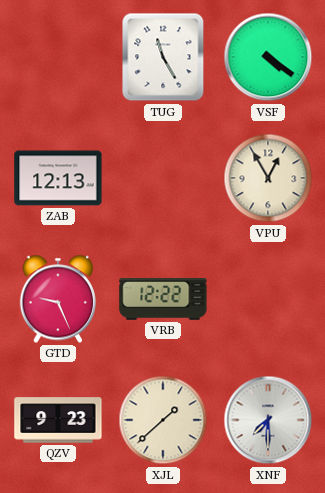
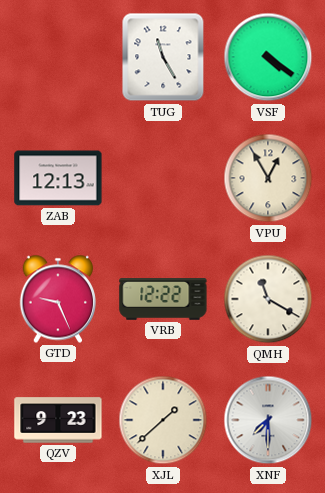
QMH: none -> 11:20 (268, 299)
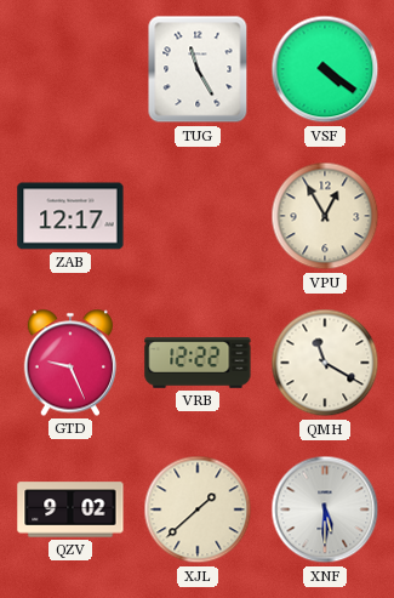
ZAB: 12:13 -> 12:17 (70, 216)
QZV: 9:23 -> 9:02 (70, 509)
XNF: 7:30 -> 5:30 (325, 509)
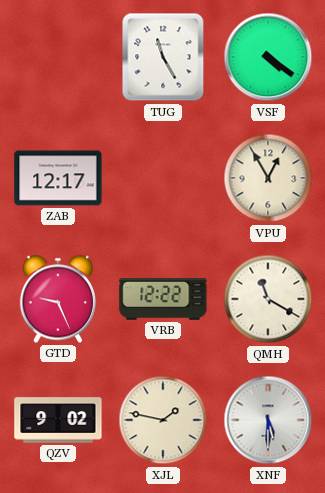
XJL: 1:38 -> 1:47 (163, 420)
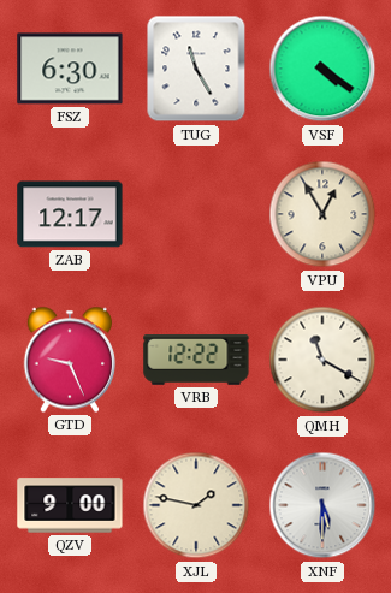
FSZ: none -> 6:30 (70, 69)
QZV: 9:02 -> 9:00 (70, 505)
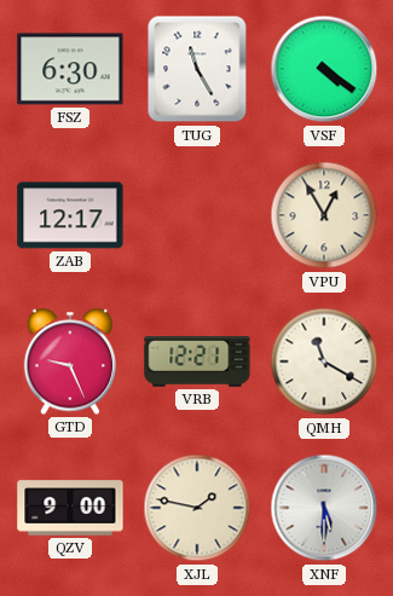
VRB: 12:22 -> 12:21 (197, 361)
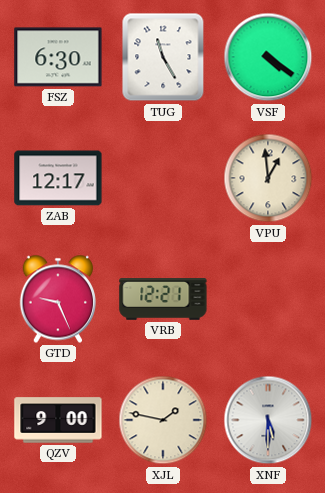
VPU: 12:55 -> 12:59 (268, 178)
QMH: 11:20 -> none (324, 361)
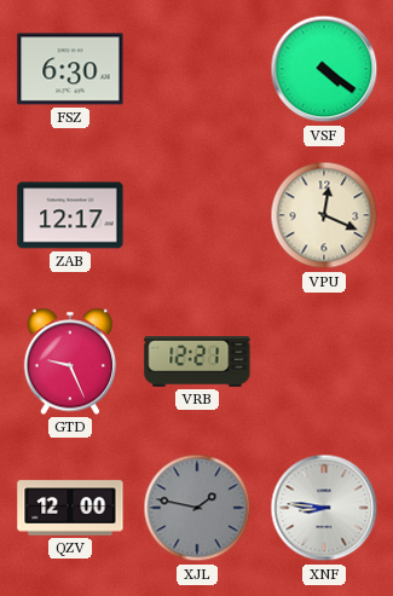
TUG: 11:25 -> none (163, 57)
VPU: 12:59 -> 12:19 (324, 215)
QZV: 9:00 -> 12:00 (70, 508)
XJL dial: cream -> grey (197, 508)
XNF: 5:30 -> 8:46 (324, 508)
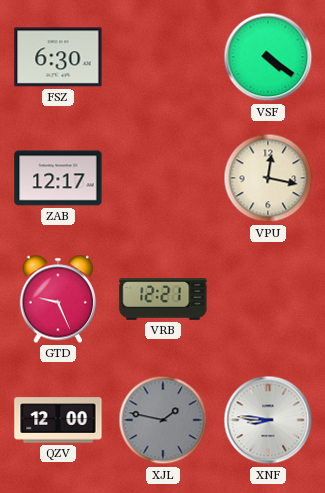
VPU: 12:19 -> 12:17 (268, 178)
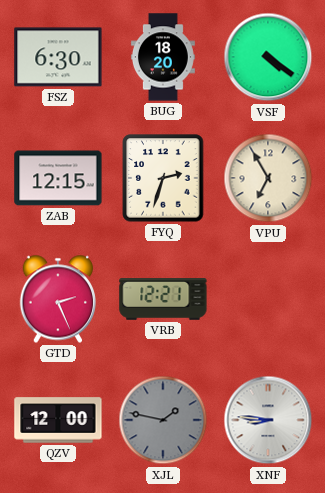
BUG: none -> 18:20 (163, 57)
ZAB: 12:17 -> 12:15 (58, 178)
FYQ: none -> 2:33 (163, 178)
VPU: 12:17 -> 6:55 (268, 178)
GTD: 9:26 -> 2:26 (58, 299)
